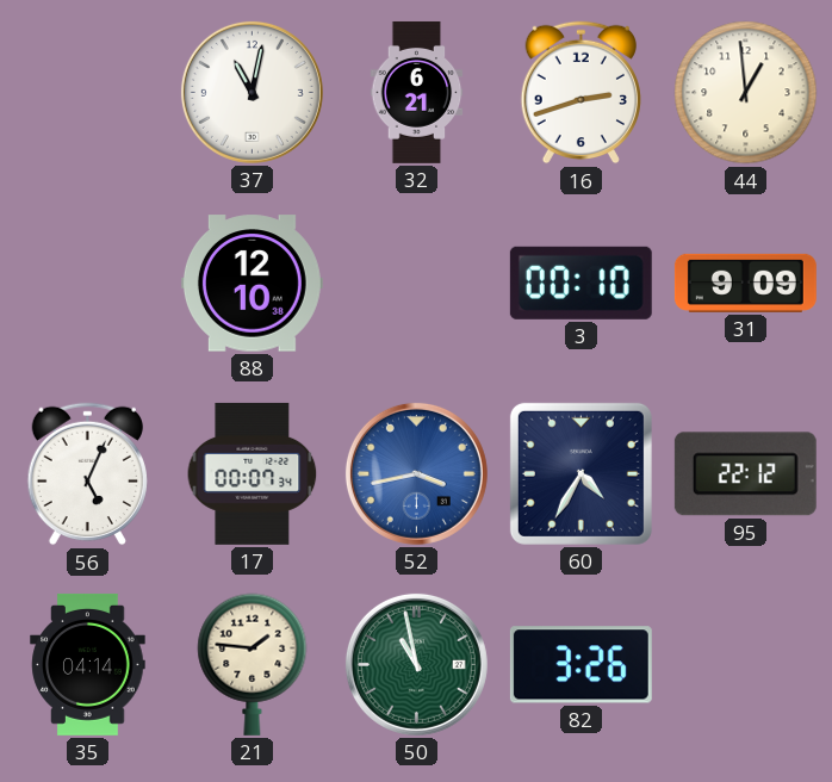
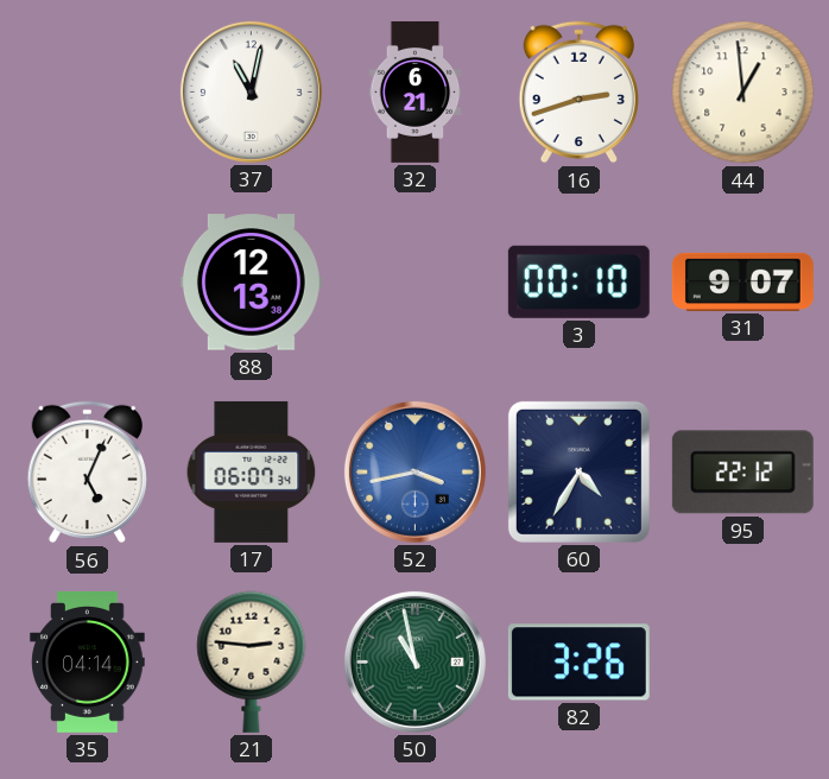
88: 12:10 -> 12:13 (251, 283)
31: 9:09 -> 9:07 (742, 281)
17: 00:07 -> 06:07 (252, 471)
21: 1:46 -> 2:46 (252, 661)
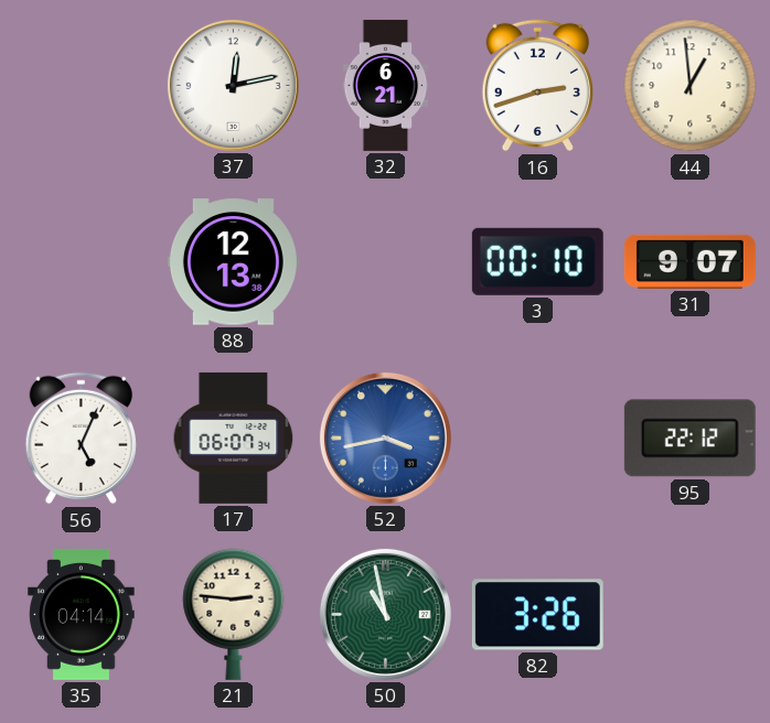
37: 11:02 -> 12:13 (233, 85)
60: 4:35 -> none (578, 471)
